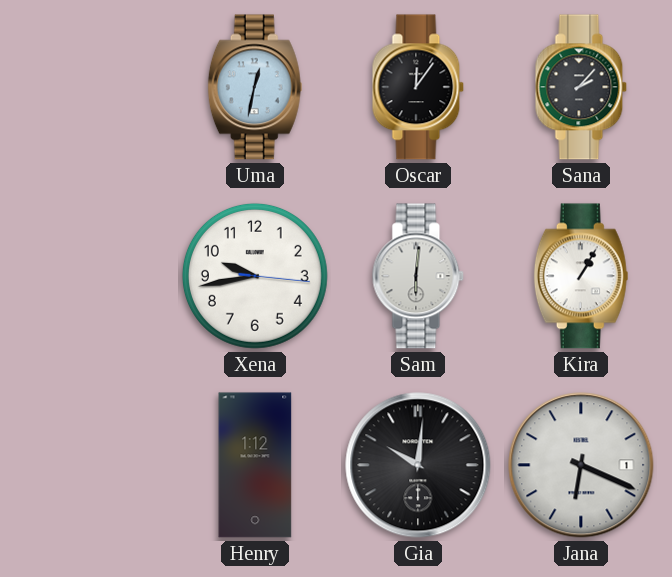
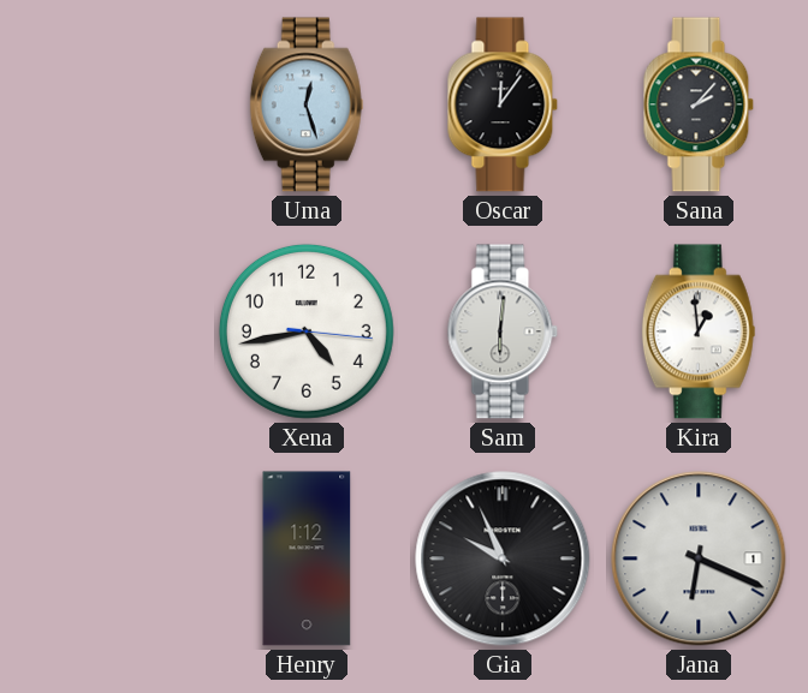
Uma: 12:32 -> 12:27 (307, 104)
Xena: 9:43 -> 4:43 (307, 331)
Kira: 1:05 -> 12:59 (699, 331)
Gia: 10:01 -> 9:56 (503, 558)
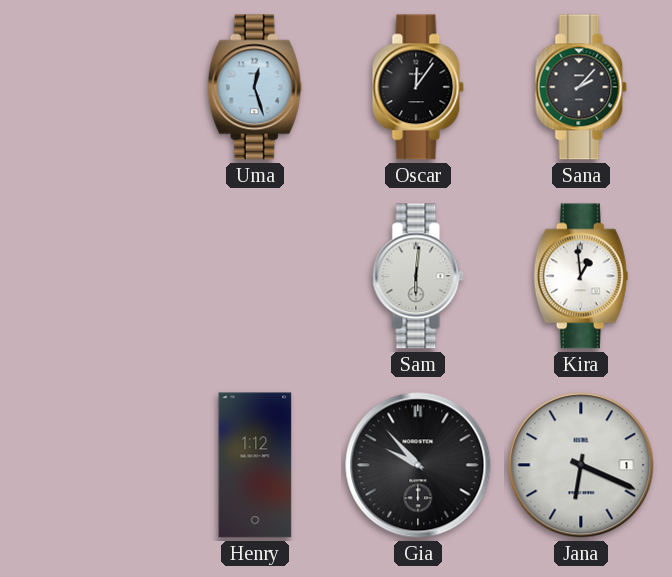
Xena: 4:43 -> none (307, 331)
Gia: 9:56 -> 9:53 (418, 465)
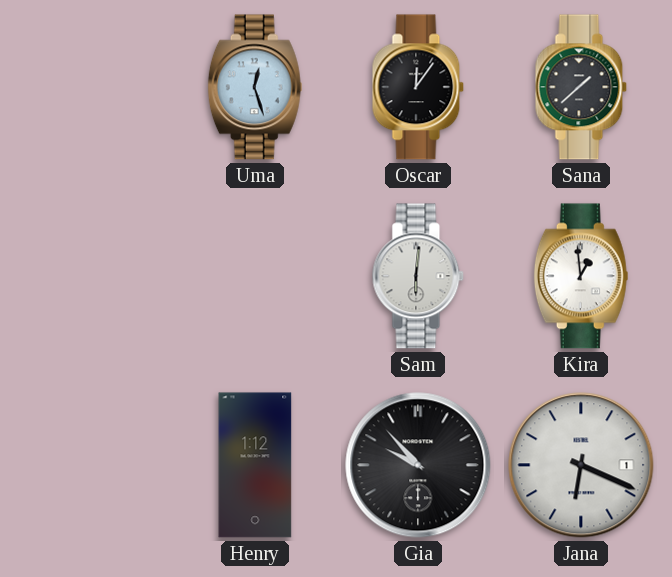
Sana: 2:07 -> 1:38 (581, 87)
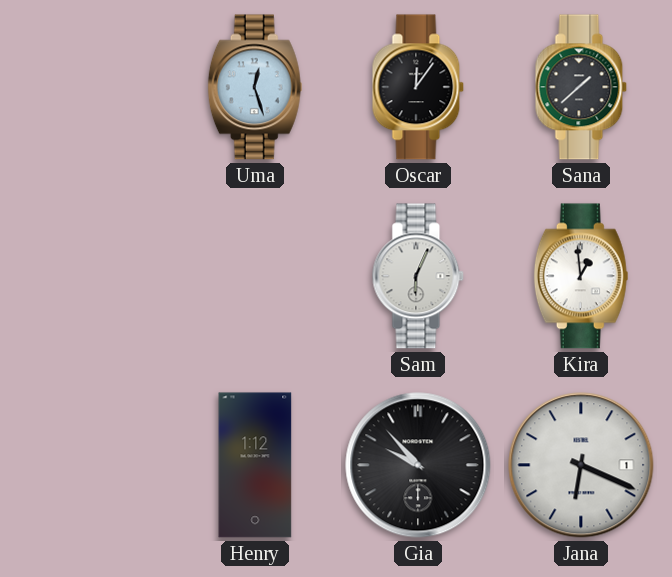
Sam: 6:01 -> 6:04 (418, 276)
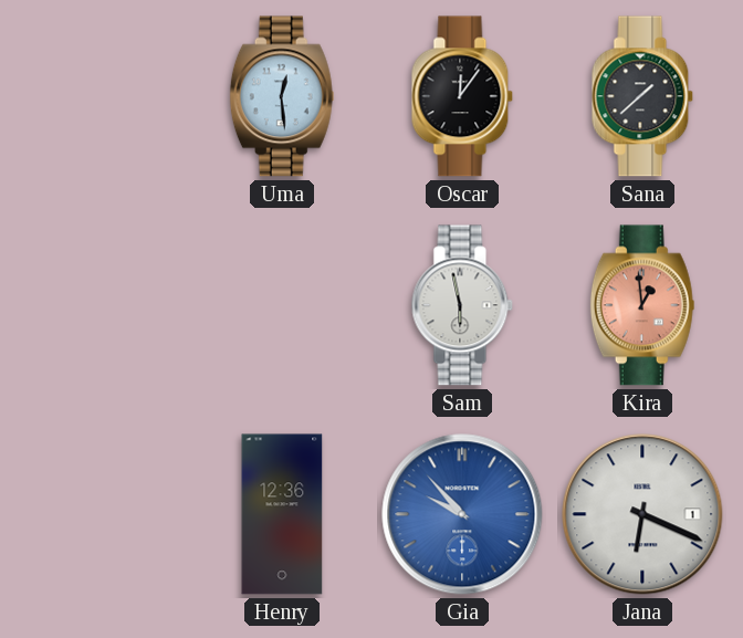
Uma: 12:27 -> 12:29 (282, 96)
Sam: 6:04 -> 5:58 (462, 305)
Kira dial: white -> salmon (642, 305)
Henry: 1:12 -> 12:36 (282, 514)
Gia dial: black -> blue (462, 514)
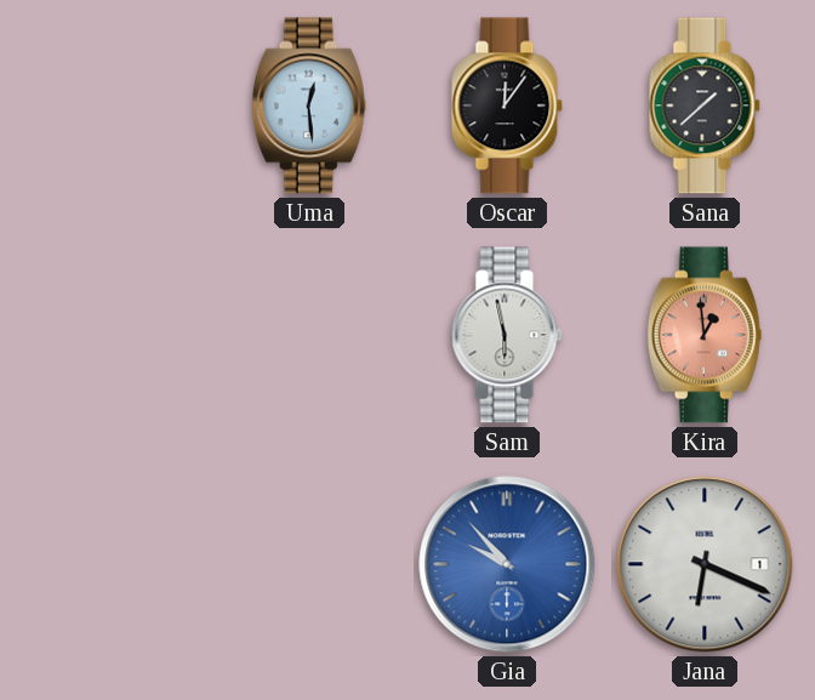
Henry: 12:36 -> none (282, 514)
